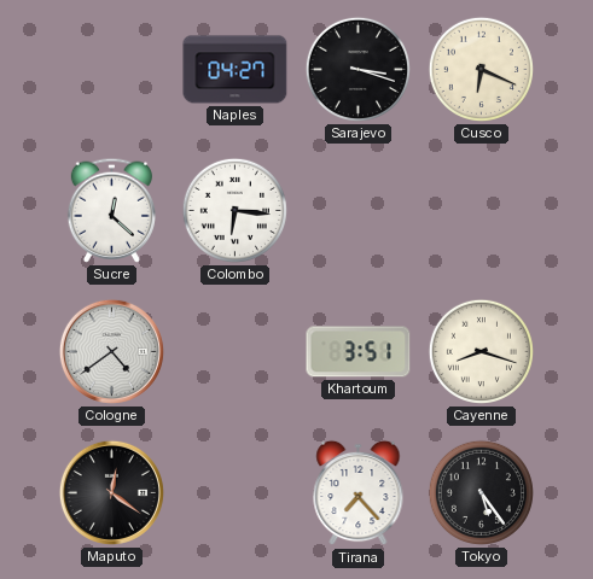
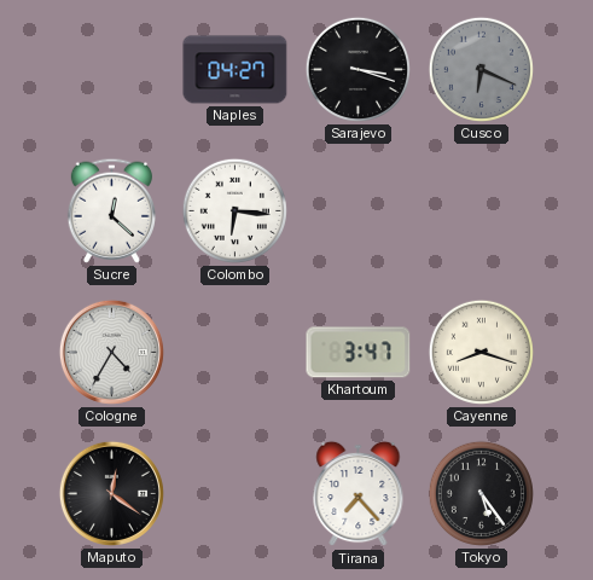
Cusco dial: cream -> grey (481, 69)
Cologne: 4:39 -> 4:35 (111, 352)
Khartoum: 3:51 -> 3:47 (359, 353)
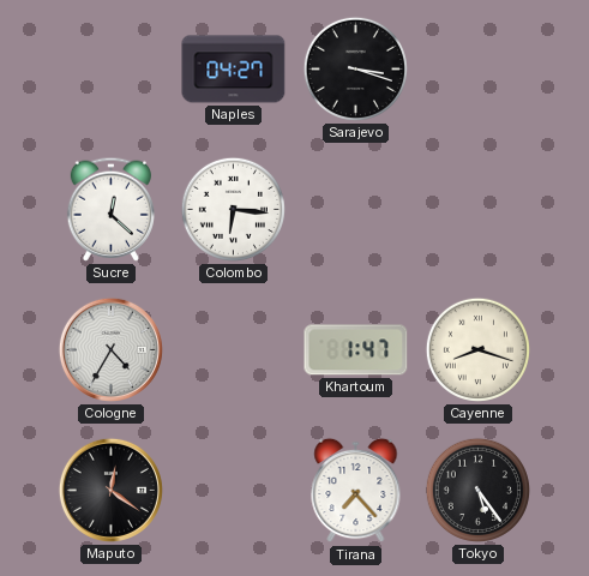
Cusco: 6:19 -> none (481, 69)
Khartoum: 3:47 -> 1:47 (356, 350)
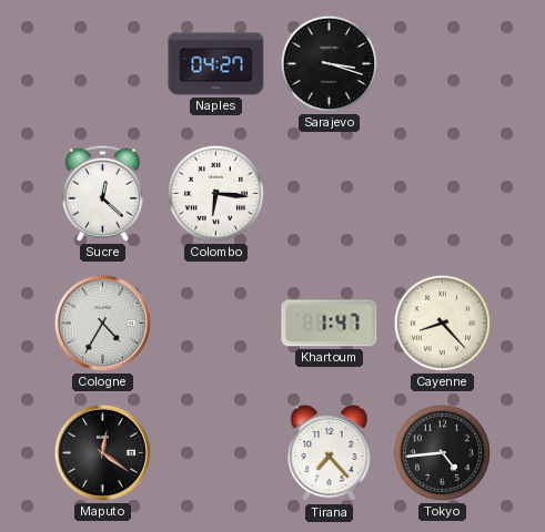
Cayenne: 8:18 -> 8:23 (442, 323)
Tokyo: 5:24 -> 4:44 (442, 452)
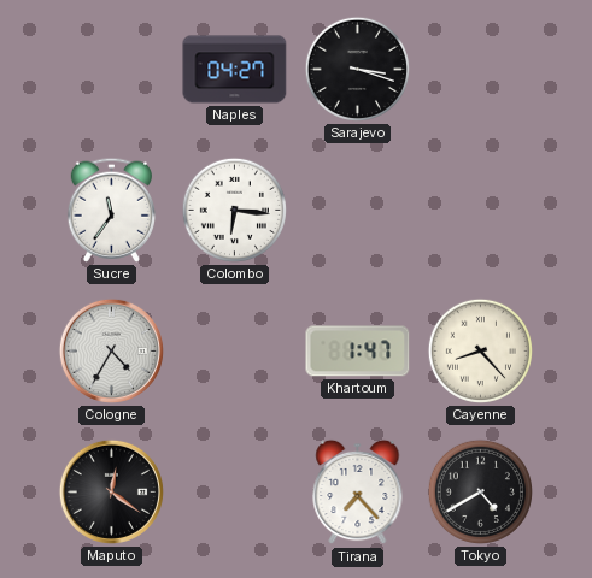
Sucre: 12:22 -> 11:36 (111, 210)
Tokyo: 4:44 -> 4:40 (480, 491)
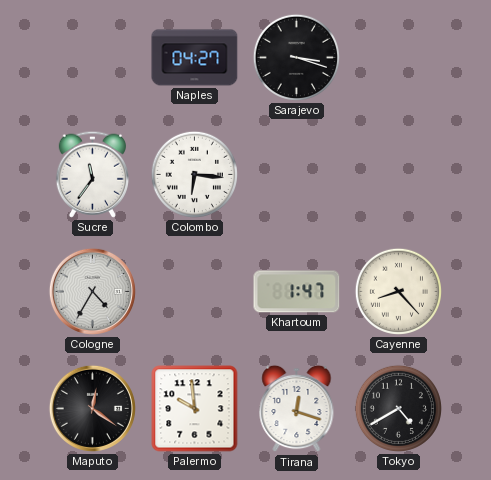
Palermo: none -> 9:59 (195, 409)
Tirana: 7:23 -> 12:18 (297, 409)
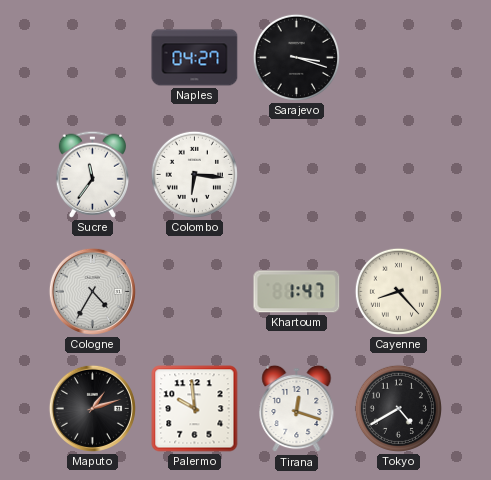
Maputo: 12:21 -> 1:12 (92, 408)
